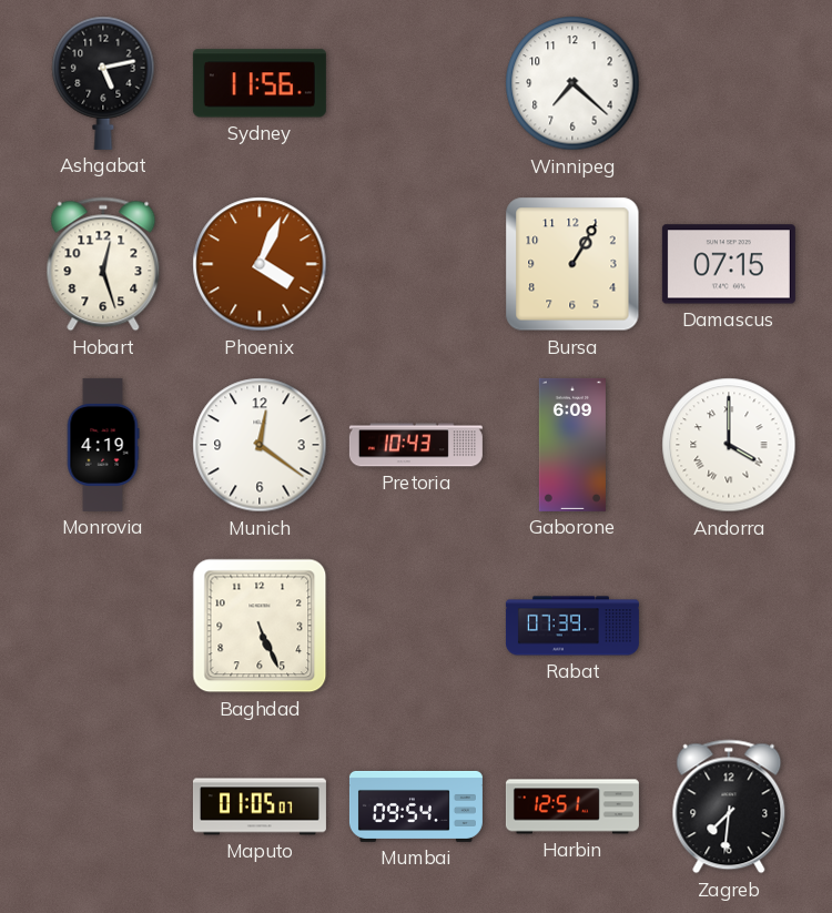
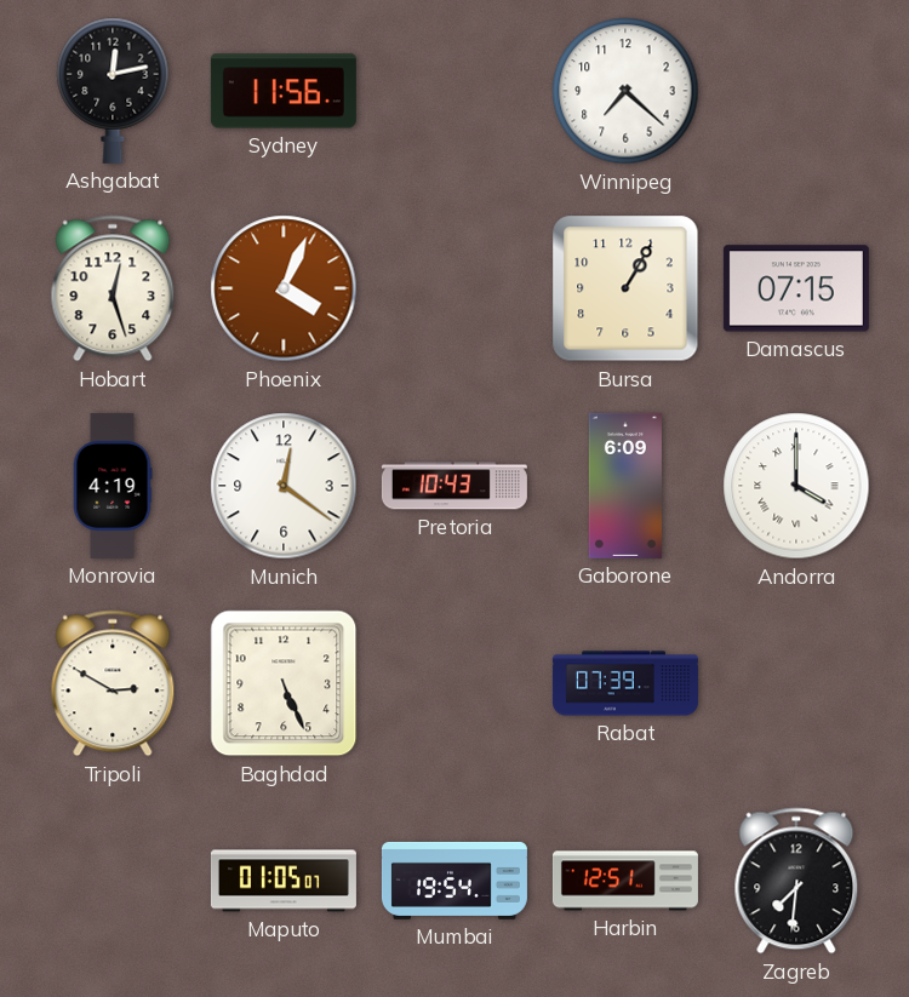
Ashgabat: 5:13 -> 12:13 (113, 91)
Tripoli: none -> 2:50 (113, 683)
Mumbai: 09:54 -> 19:54 (454, 881)
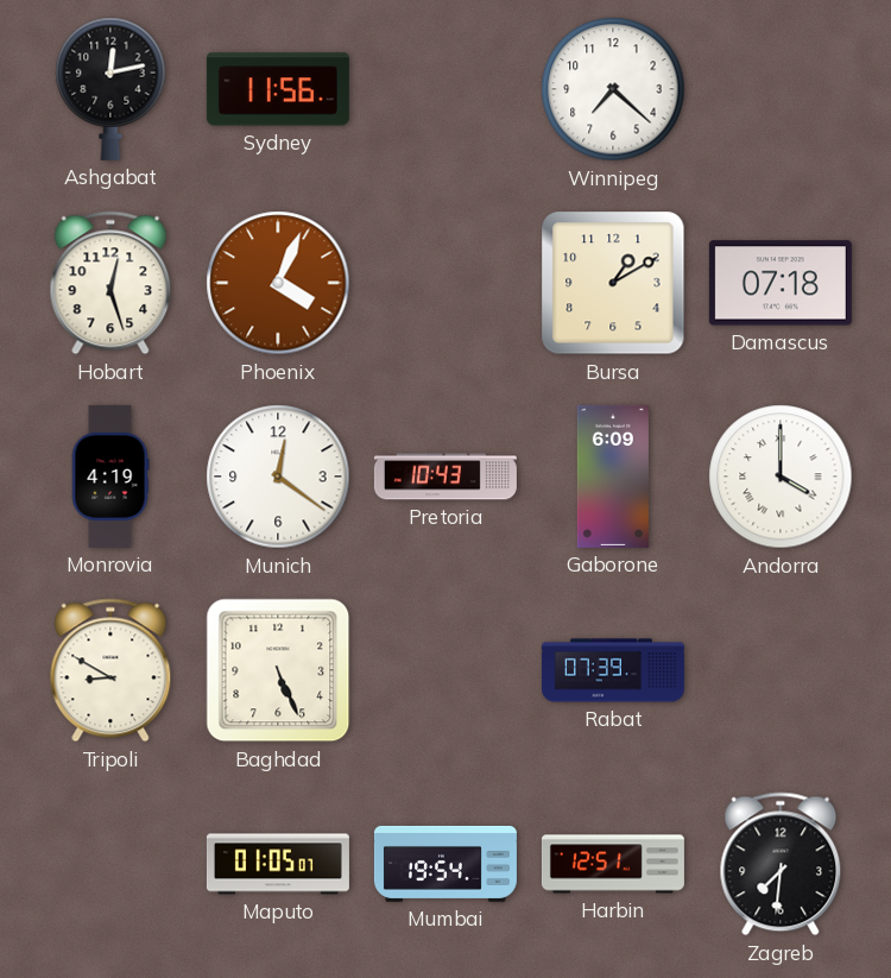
Bursa: 1:05 -> 1:10 (613, 283)
Damascus: 07:15 -> 07:18 (781, 283)
Tripoli: 2:50 -> 8:50 (110, 670)
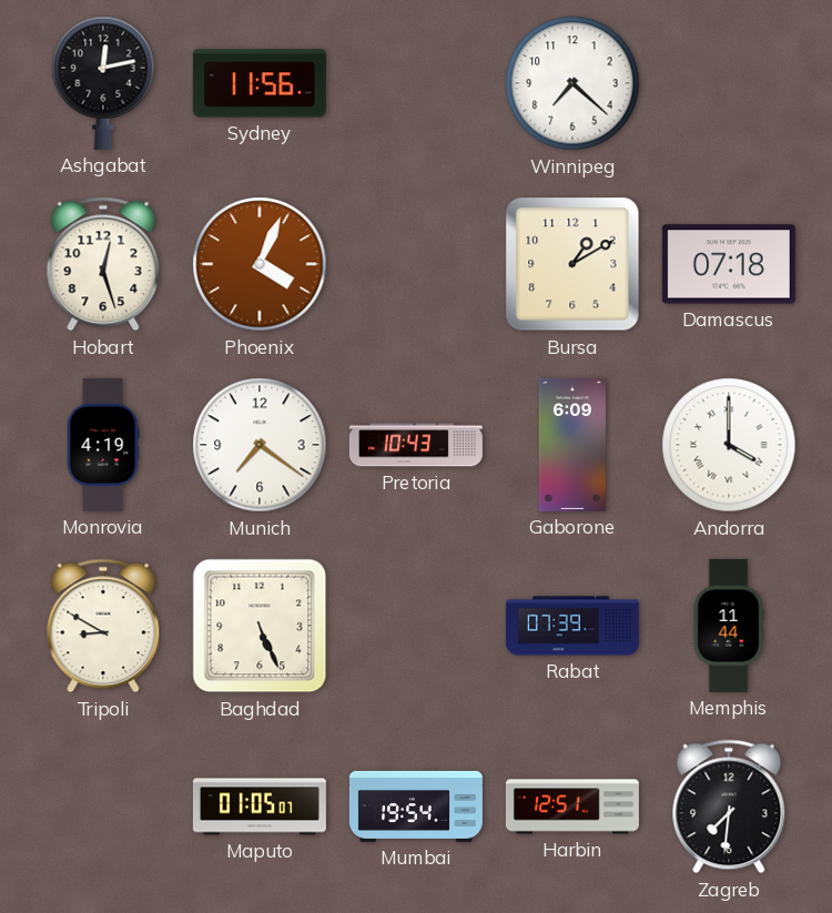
Munich: 12:21 -> 7:21 (260, 445)
Memphis: none -> 11:44 (729, 626)
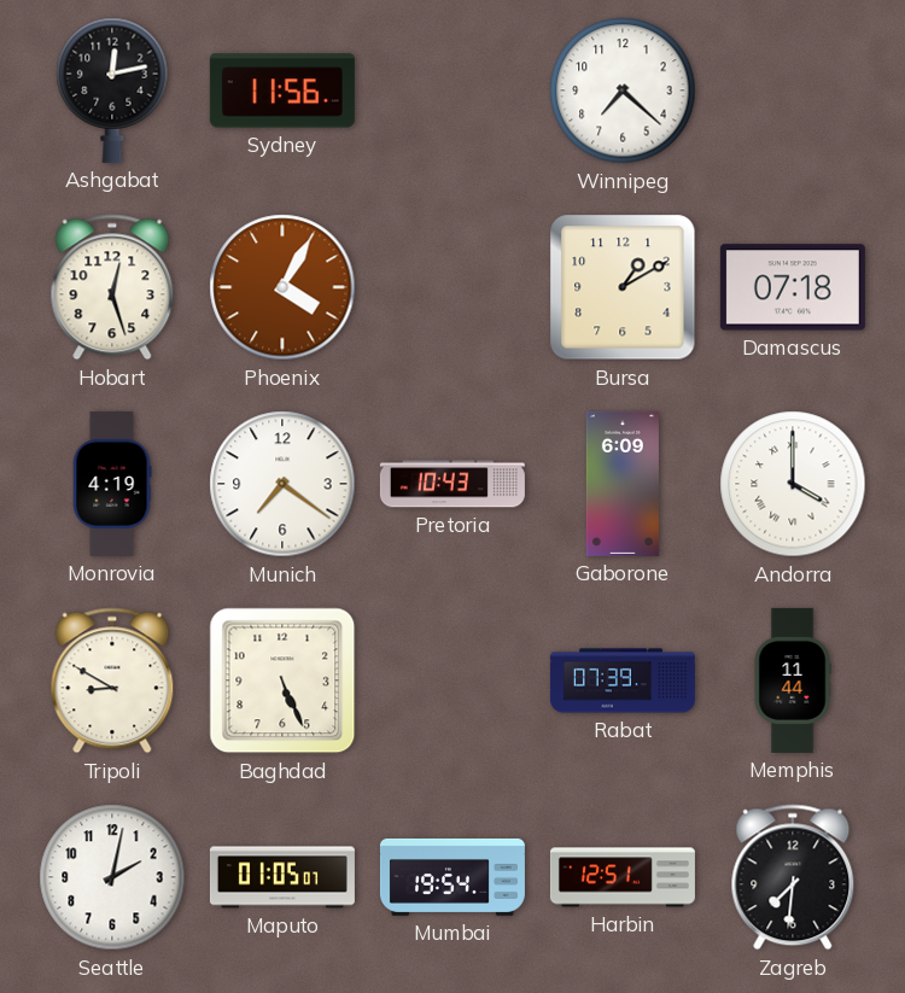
Phoenix: 4:04 -> 4:05 (282, 287)
Seattle: none -> 2:02 (112, 877)
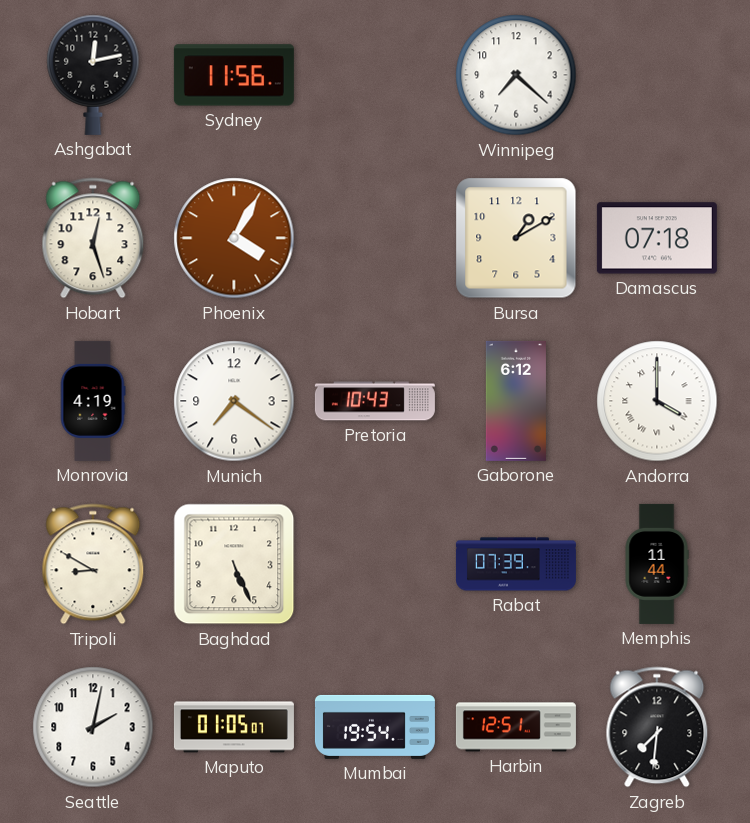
Gaborone: 6:09 -> 6:12 (516, 401)
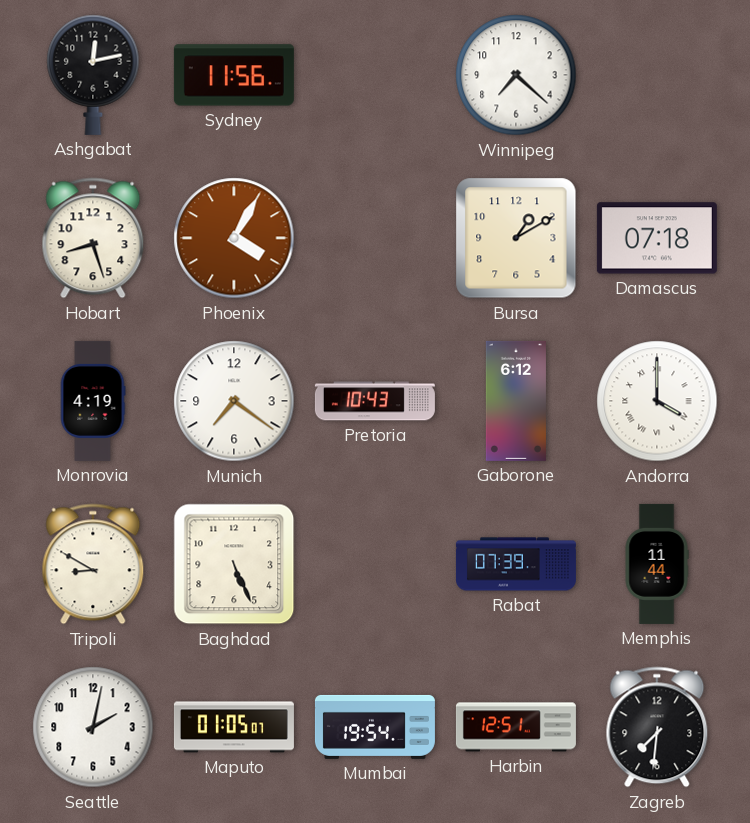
Hobart: 12:27 -> 8:27 (93, 238)
